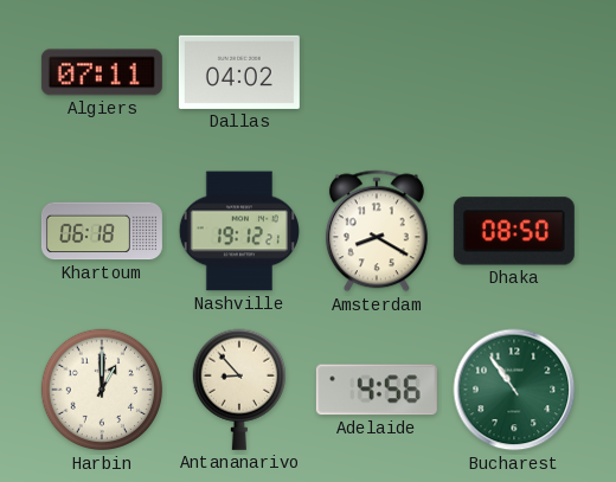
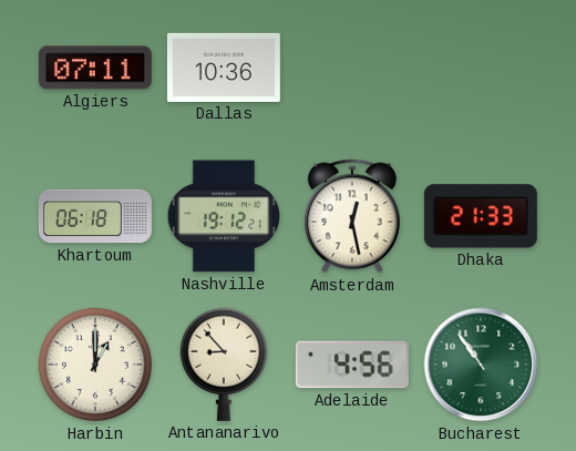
Dallas: 04:02 -> 10:36 (224, 68)
Amsterdam: 8:20 -> 12:28 (352, 216)
Dhaka: 08:50 -> 21:33 (481, 216)
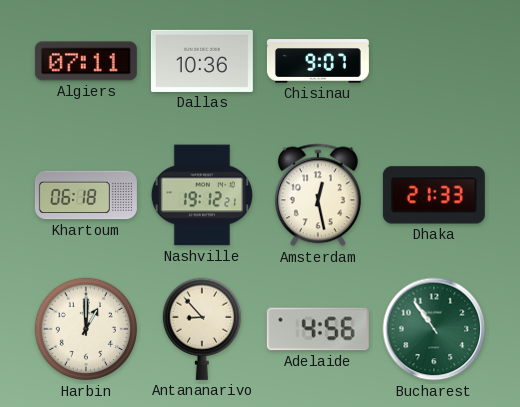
Chisinau: none -> 9:07 (318, 61)
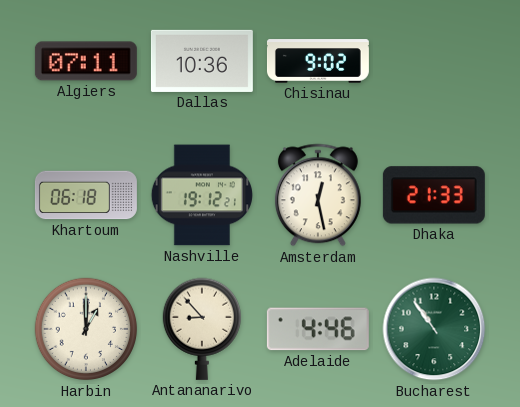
Chisinau: 9:07 -> 9:02 (318, 61)
Adelaide: 4:56 -> 4:46 (318, 329)
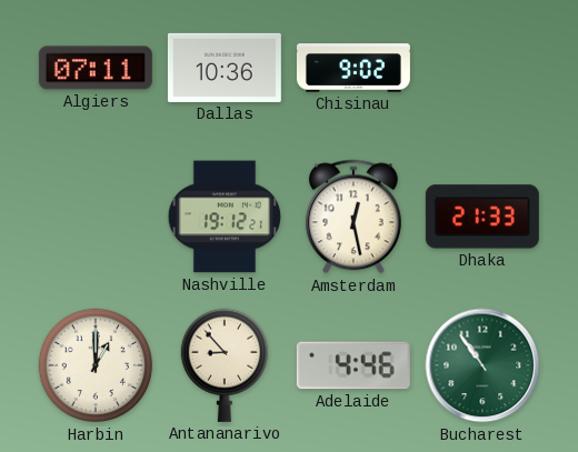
Khartoum: 06:18 -> none (86, 195)
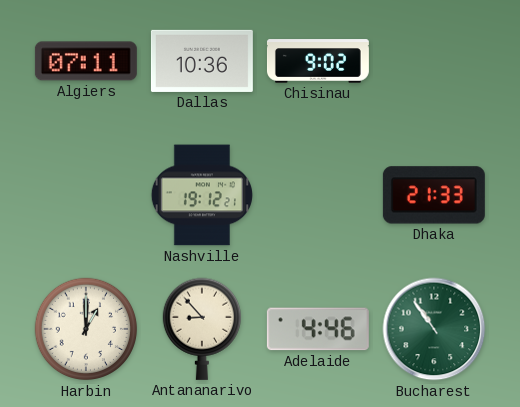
Amsterdam: 12:28 -> none (353, 217)
